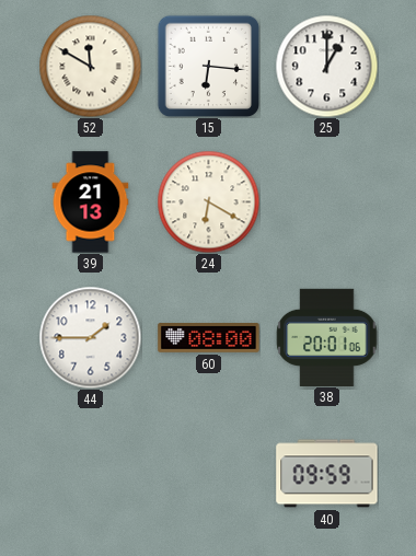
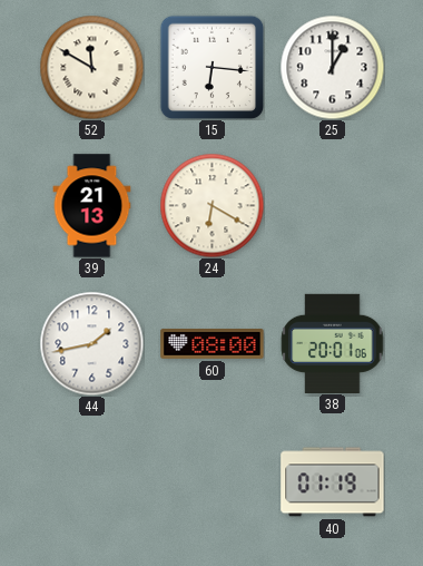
44: 1:45 -> 1:43 (91, 343)
40: 09:59 -> 01:19 (333, 482)
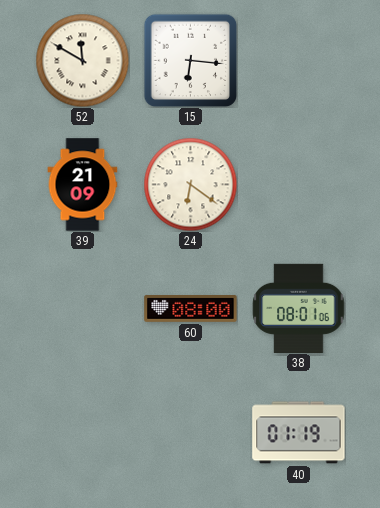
25: 1:00 -> none (332, 67)
39: 21:13 -> 21:09 (83, 185)
24: 6:20 -> 6:21 (190, 184)
44: 1:43 -> none (91, 343)
38: 20:01 -> 08:01 (299, 308)
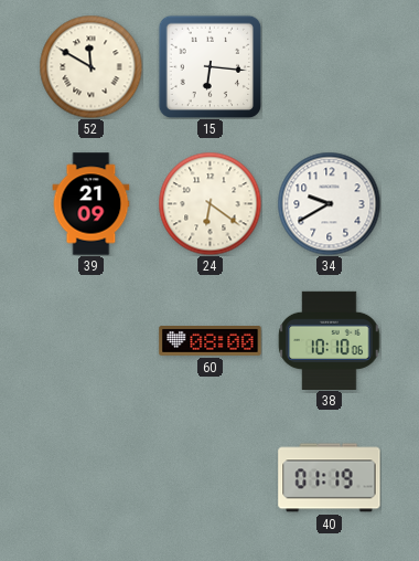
34: none -> 9:40 (329, 203)
38: 08:01 -> 10:10 (330, 340)
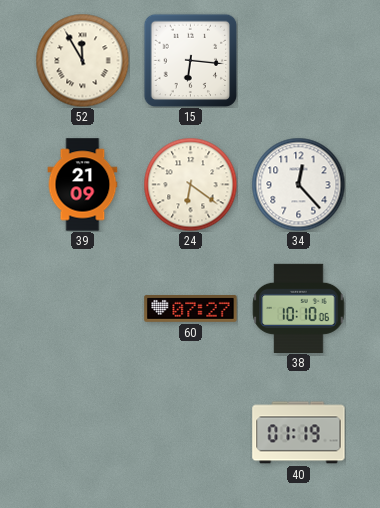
52: 11:50 -> 11:55 (82, 60)
34: 9:40 -> 12:23 (298, 184)
60: 08:00 -> 07:27 (191, 309)
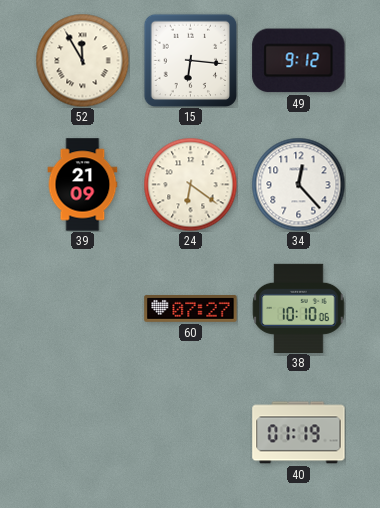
49: none -> 9:12 (299, 61)
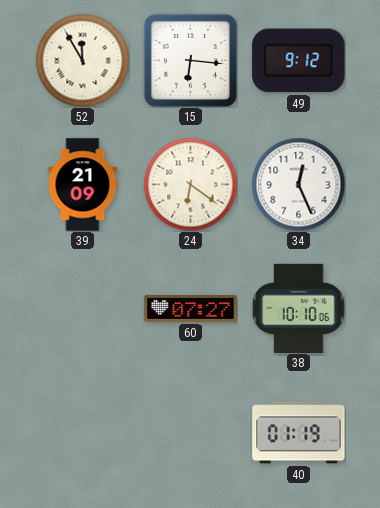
34: 12:23 -> 12:26 (298, 184)
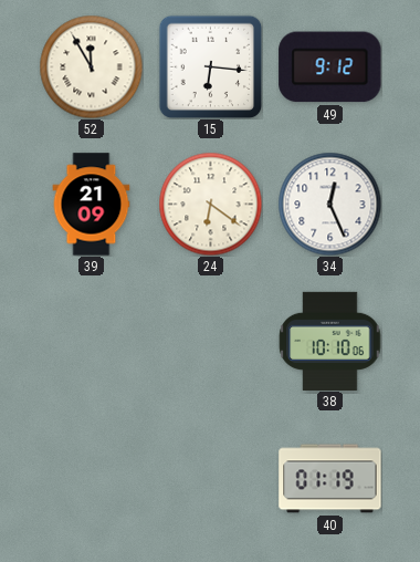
60: 07:27 -> none (191, 309)
